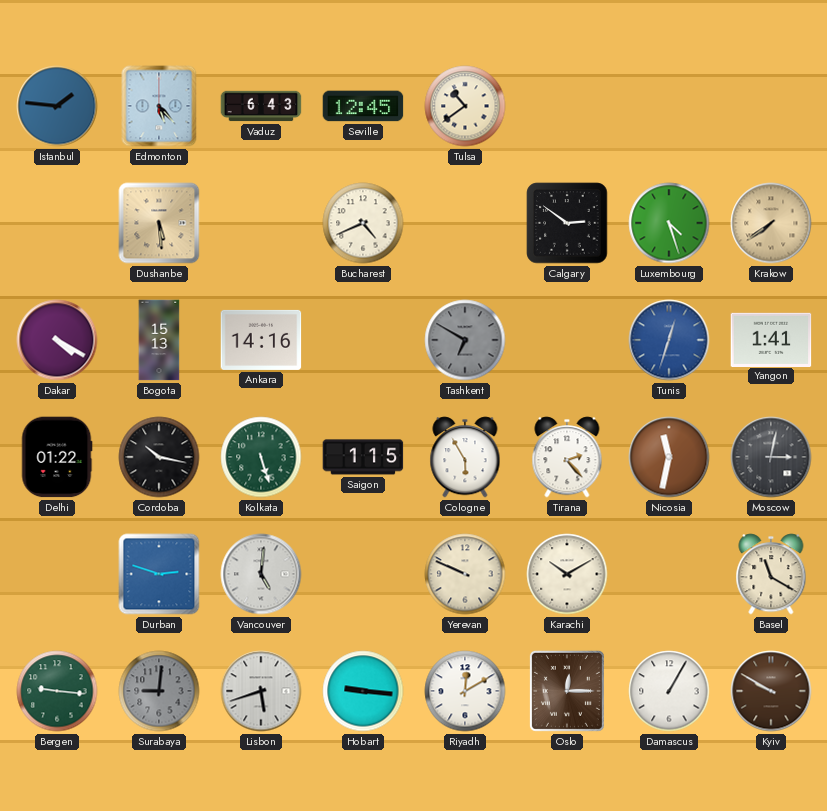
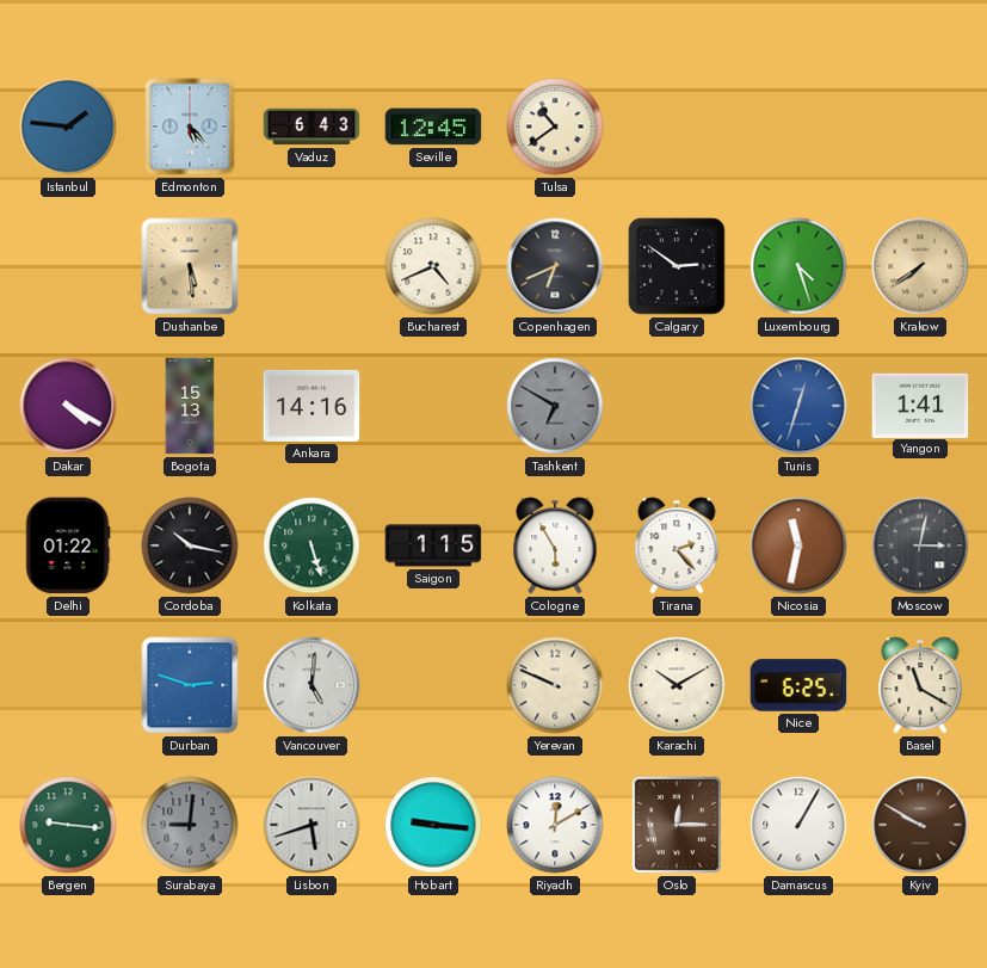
Copenhagen: none -> 6:41 (555, 266)
Nice: none -> 6:25 (798, 685)
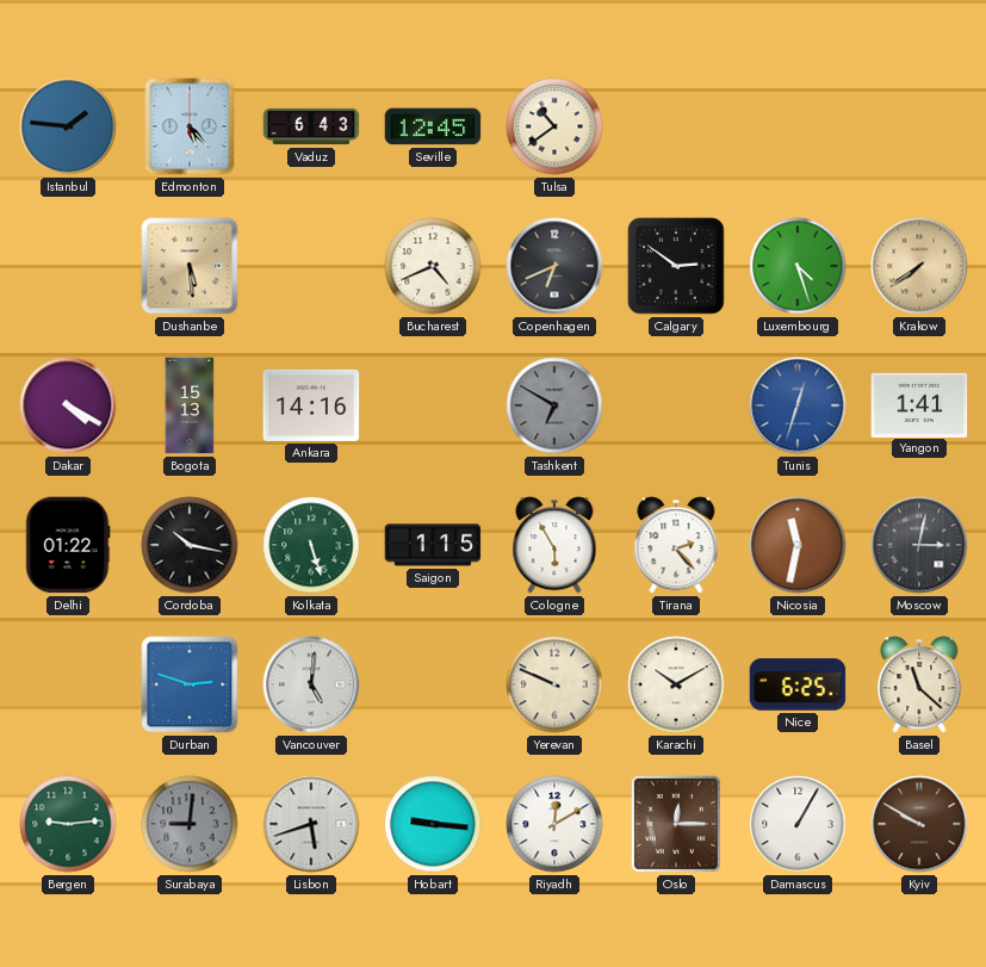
Basel: 11:20 -> 11:22 (919, 684)
Bergen: 9:16 -> 9:14 (68, 824)
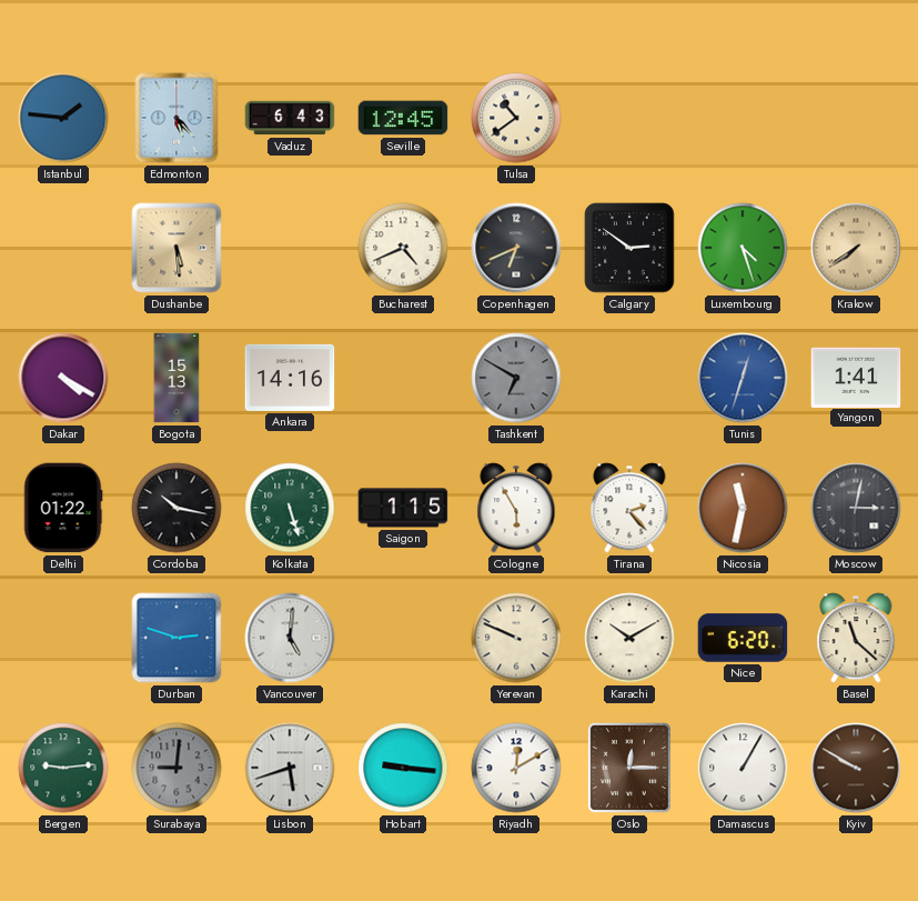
Nice: 6:25 -> 6:20 (743, 638)
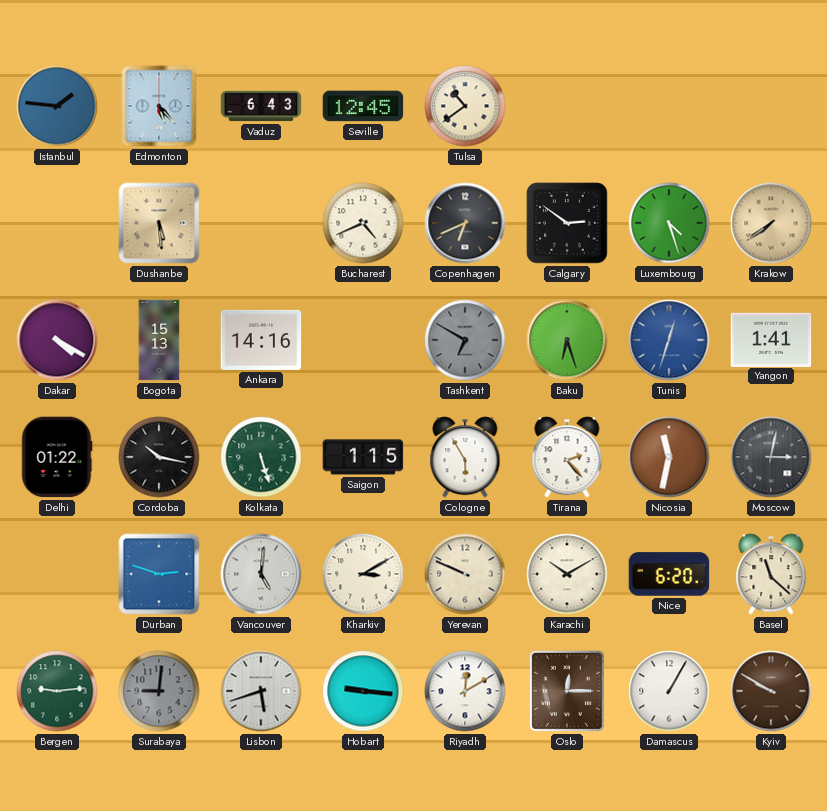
Baku: none -> 6:27 (567, 340)
Kharkiv: none -> 3:10 (363, 574)
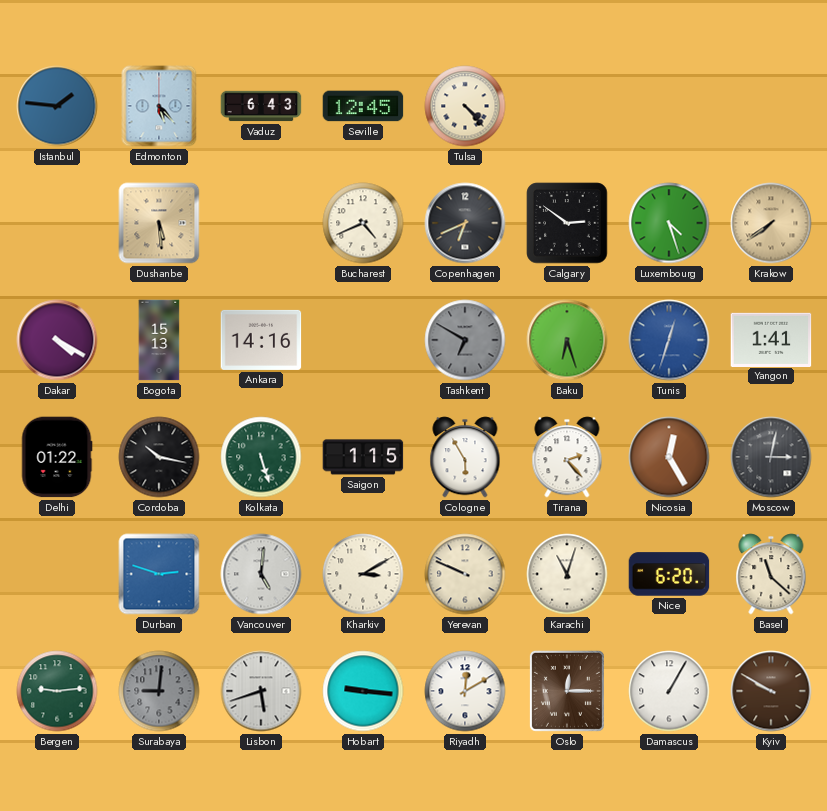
Tulsa: 10:39 -> 4:23 (465, 106)
Nicosia: 11:32 -> 12:25 (669, 457)
Karachi: 10:10 -> 11:03 (567, 574)
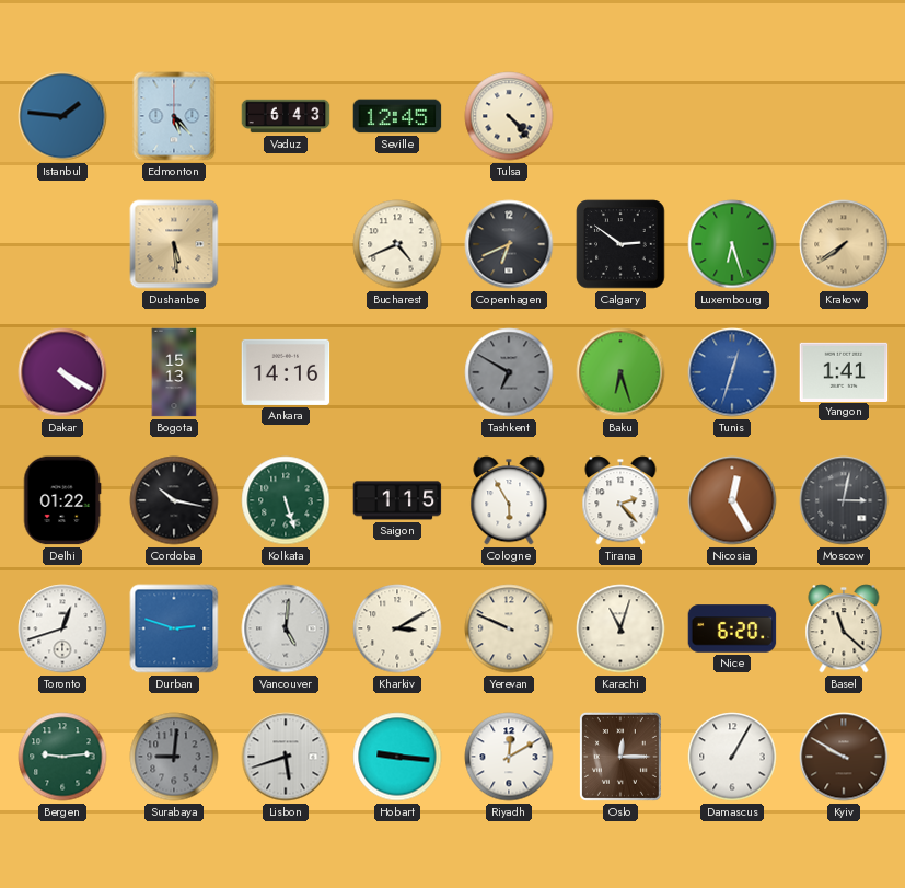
Luxembourg: 4:27 -> 6:27 (732, 244)
Toronto: none -> 12:42 (62, 628)
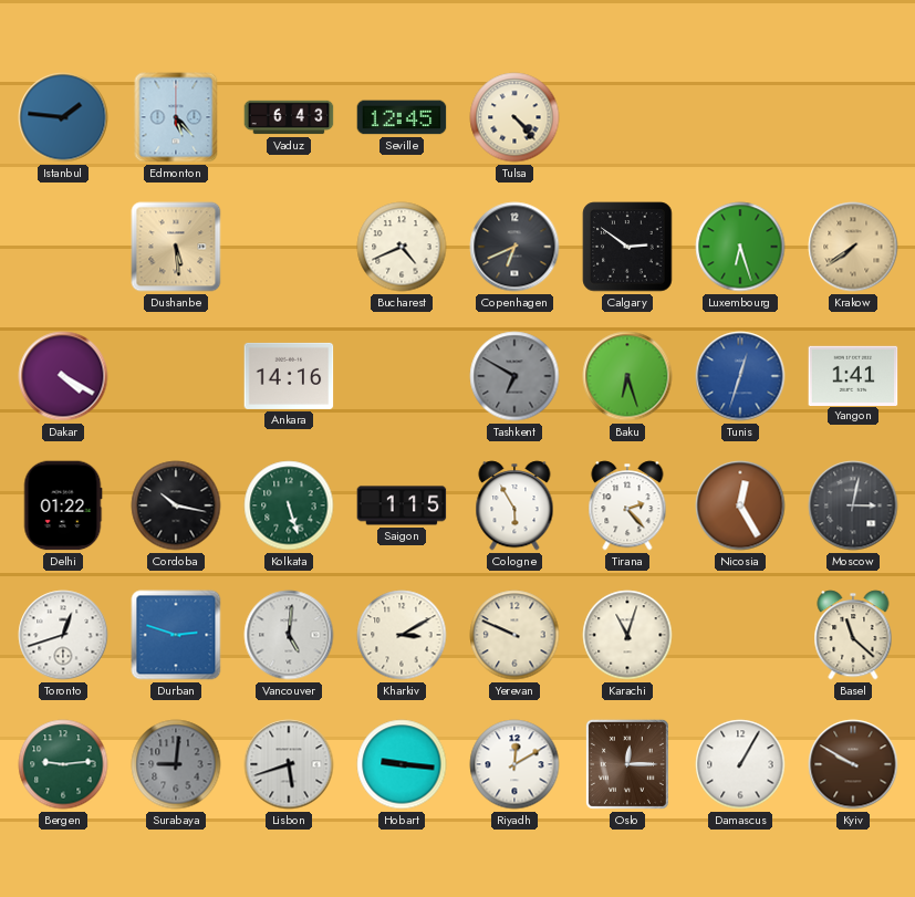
Bogota: 15:13 -> none (174, 372)
Nice: 6:20 -> none (732, 628)
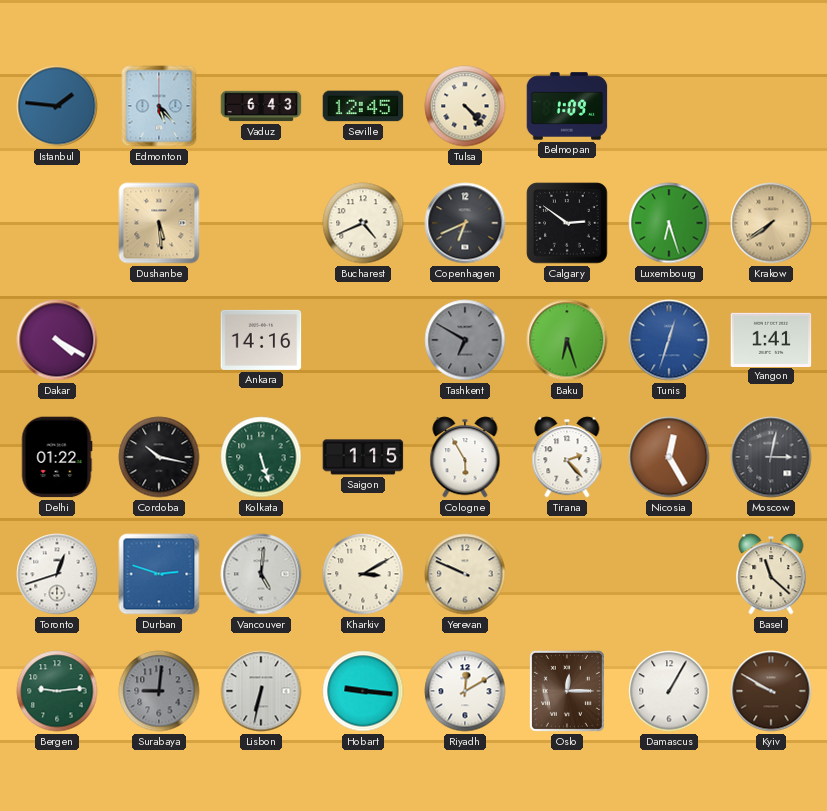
Belmopan: none -> 1:09 (567, 106)
Karachi: 11:03 -> none (627, 635)
Lisbon: 5:42 -> 6:32 (261, 691)
